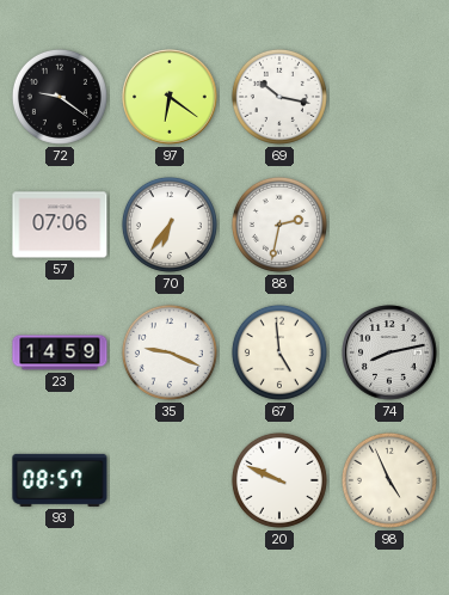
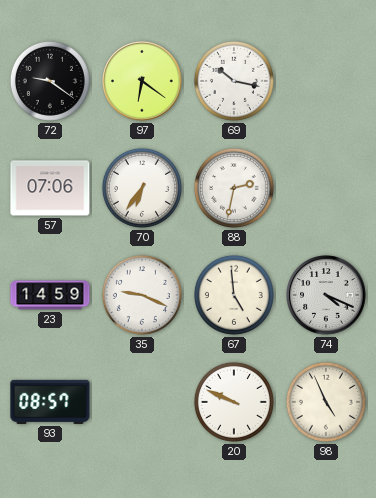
74: 8:13 -> 4:19 (326, 295)
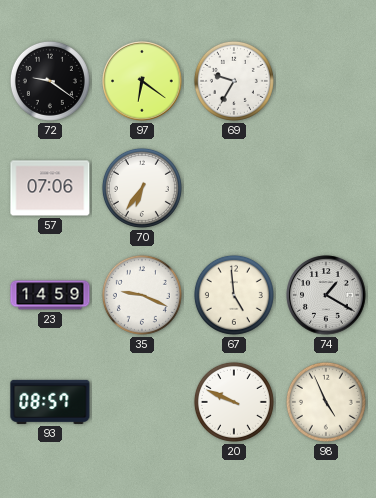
69: 10:17 -> 9:35 (234, 81)
88: 2:32 -> none (234, 188)
74: 4:19 -> 1:20 (326, 295)
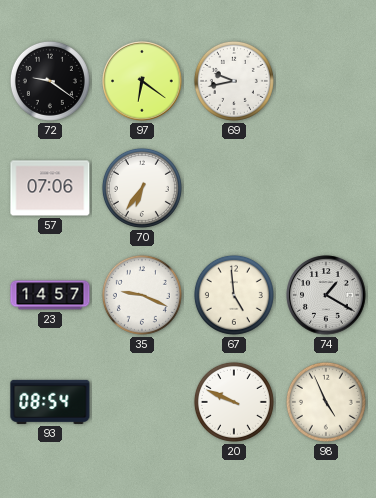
69: 9:35 -> 9:43 (234, 81)
23: 14:59 -> 14:57 (50, 295)
93: 08:57 -> 08:54 (50, 402)
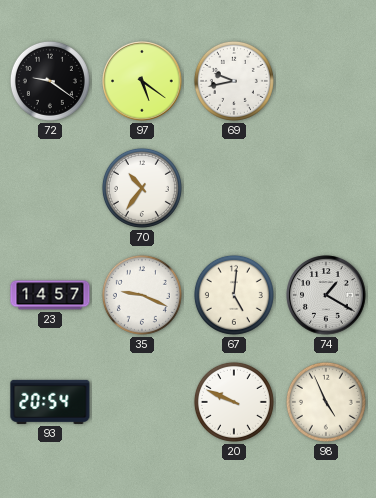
97: 6:21 -> 5:21 (142, 81)
57: 07:06 -> none (50, 188)
70: 6:36 -> 10:36 (142, 188)
67: 4:59 -> 5:01 (234, 295)
93: 08:54 -> 20:54 (50, 402)
